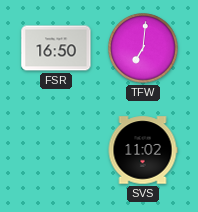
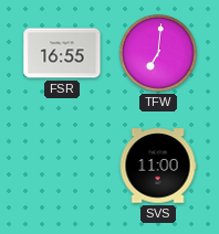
FSR: 16:50 -> 16:55 (62, 53)
SVS: 11:02 -> 11:00 (158, 166)
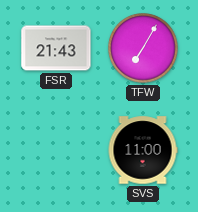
FSR: 16:55 -> 21:43 (56, 48)
TFW: 7:01 -> 7:05 (143, 48)
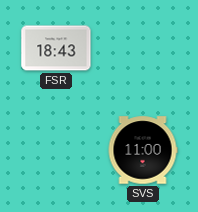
FSR: 21:43 -> 18:43 (56, 48)
TFW: 7:05 -> none (143, 48)
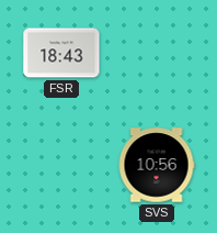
SVS: 11:00 -> 10:56 (157, 165)
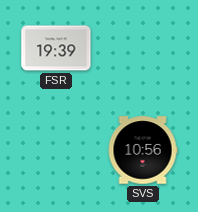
FSR: 18:43 -> 19:39 (56, 48)
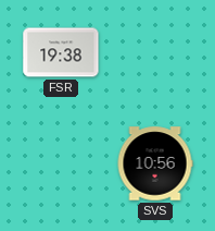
FSR: 19:39 -> 19:38 (61, 52)
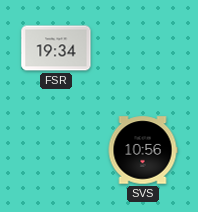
FSR: 19:38 -> 19:34 (56, 48)
